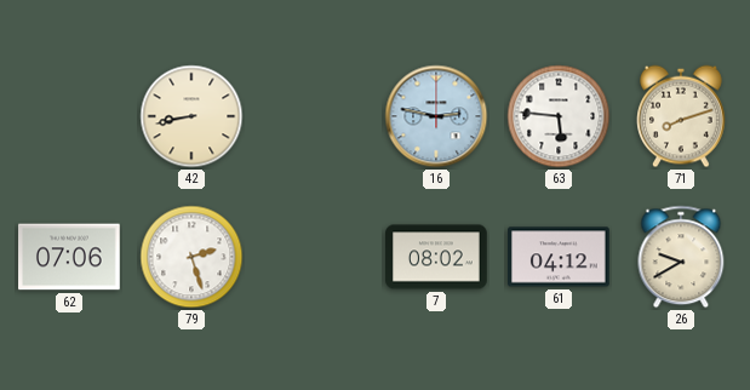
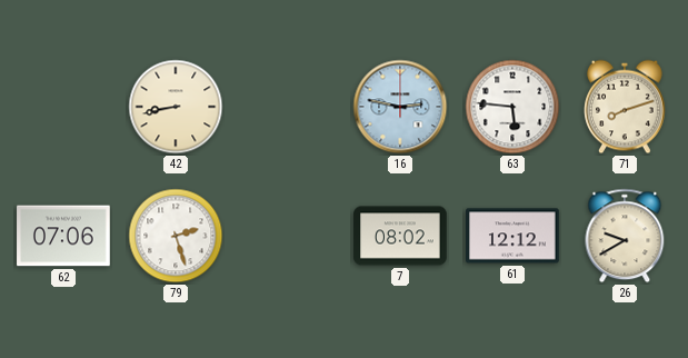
61: 04:12 -> 12:12 (512, 236)
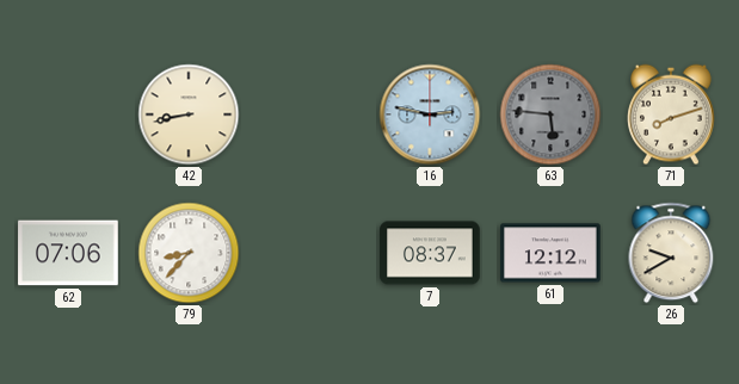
63 dial: white -> grey (550, 114)
79: 2:27 -> 8:37 (189, 253)
7: 08:02 -> 08:37 (430, 253)
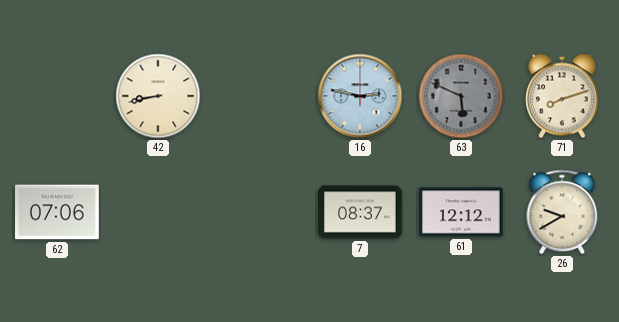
63: 5:46 -> 5:49 (461, 96)
79: 8:37 -> none (189, 253)
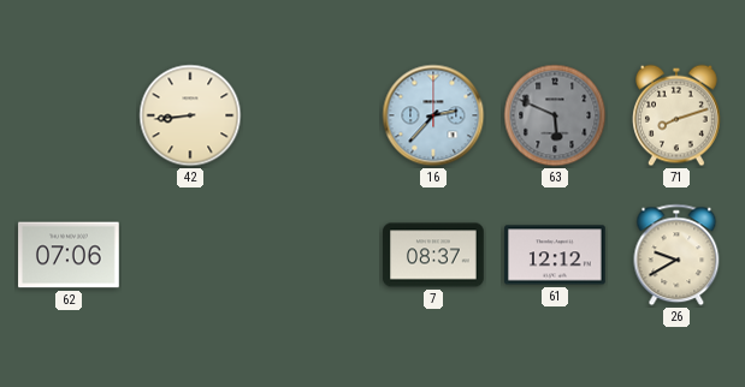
42: 8:43 -> 8:44 (190, 115)
16: 2:47 -> 2:37 (433, 115)
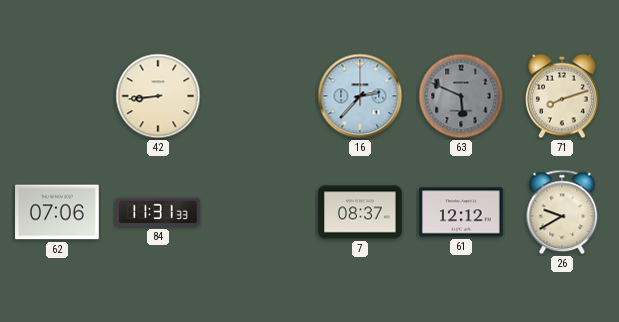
84: none -> 11:31 (158, 212)
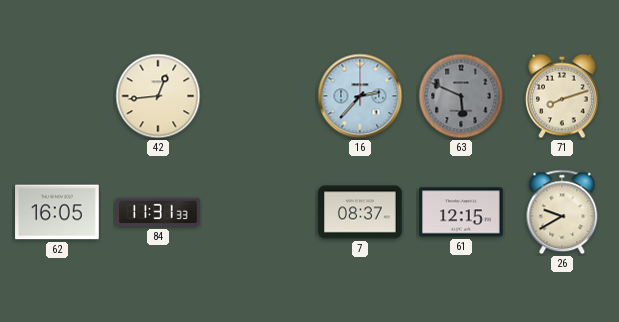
42: 8:44 -> 12:44 (158, 96)
62: 07:06 -> 16:05 (57, 212)
61: 12:12 -> 12:15 (461, 212)
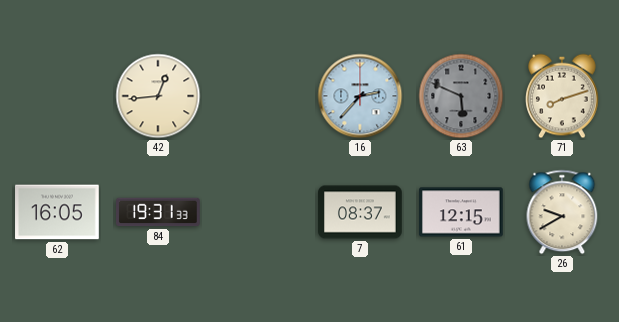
84: 11:31 -> 19:31 (158, 212)
